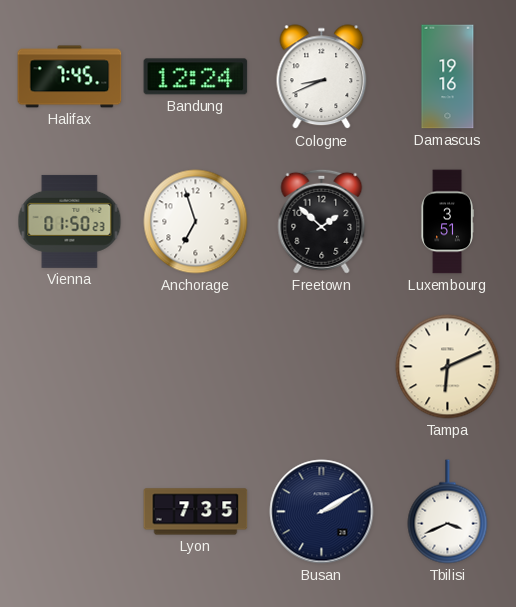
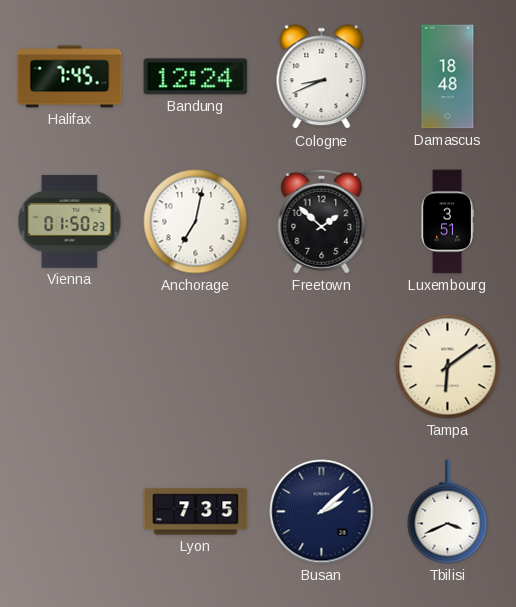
Damascus: 19:16 -> 18:48 (448, 77)
Anchorage: 6:57 -> 7:02 (196, 222)
Tampa: 6:11 -> 6:09 (448, 367)
Busan: 2:10 -> 2:08 (322, 512)
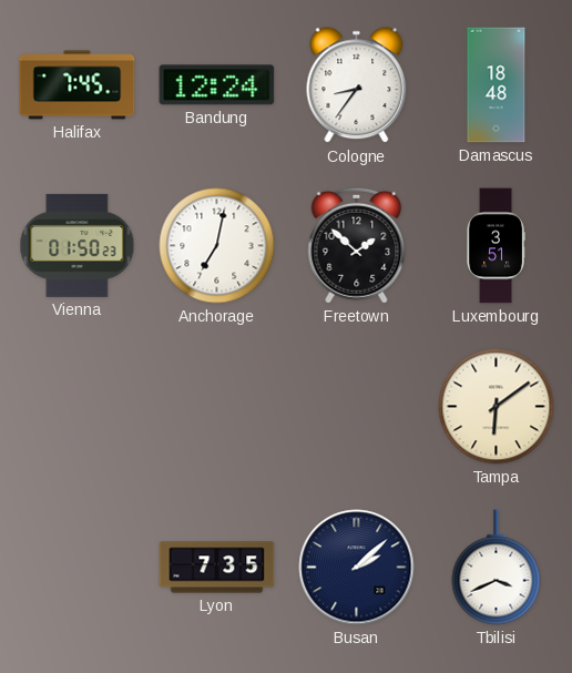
Cologne: 8:41 -> 8:36 (357, 85)
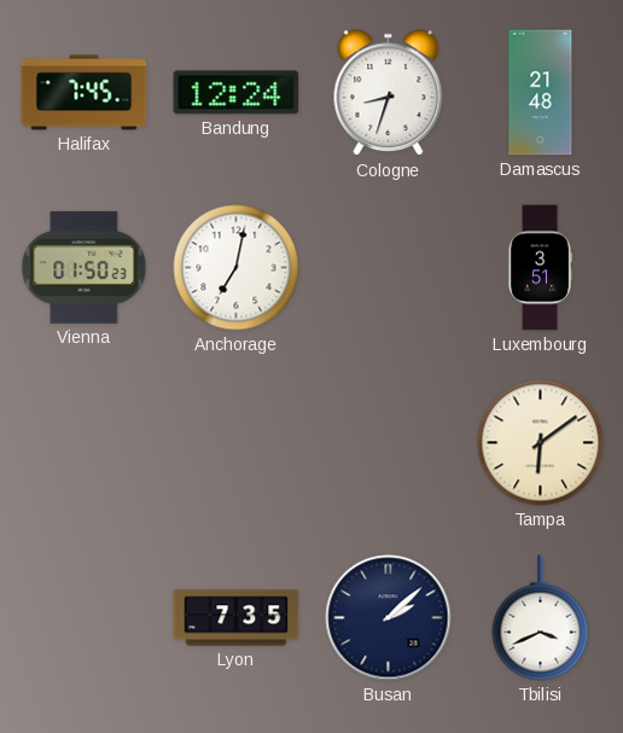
Cologne: 8:36 -> 8:33 (389, 93)
Damascus: 18:48 -> 21:48 (541, 93)
Freetown: 1:52 -> none (357, 245)
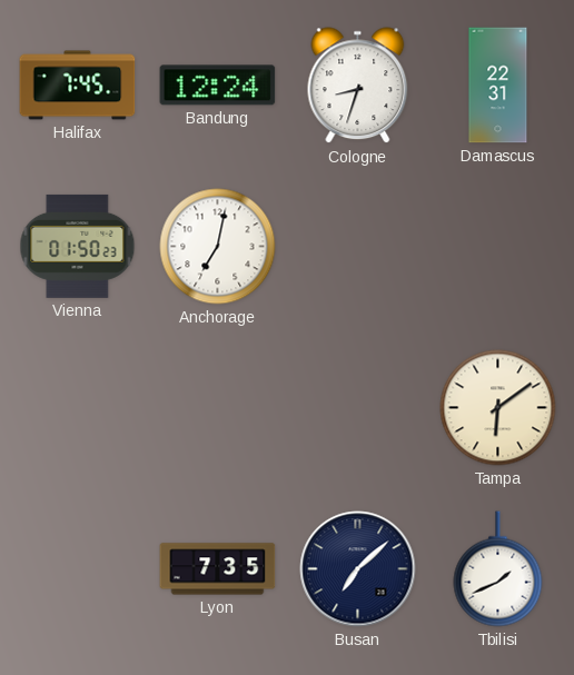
Damascus: 21:48 -> 22:31 (498, 86)
Luxembourg: 3:51 -> none (540, 268)
Busan: 2:08 -> 7:08 (358, 569)
Tbilisi: 3:41 -> 1:41 (498, 569)
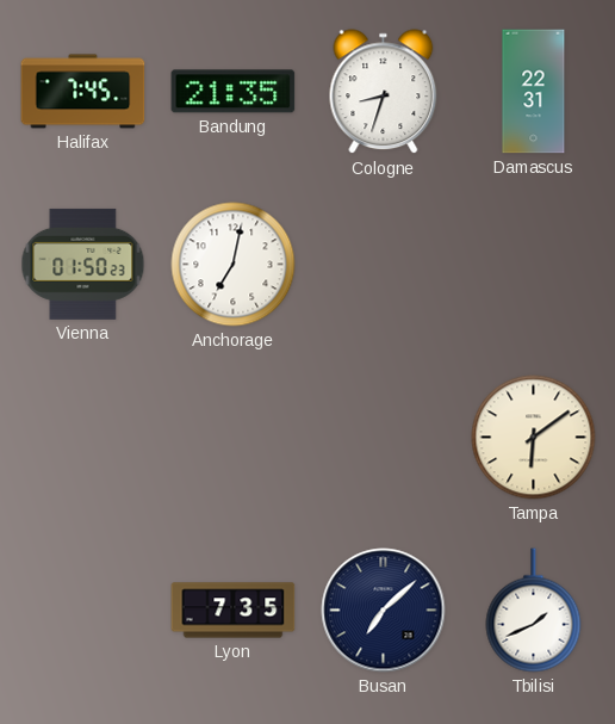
Bandung: 12:24 -> 21:35 (234, 92)
